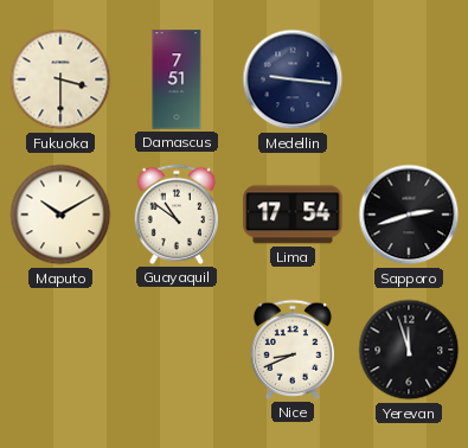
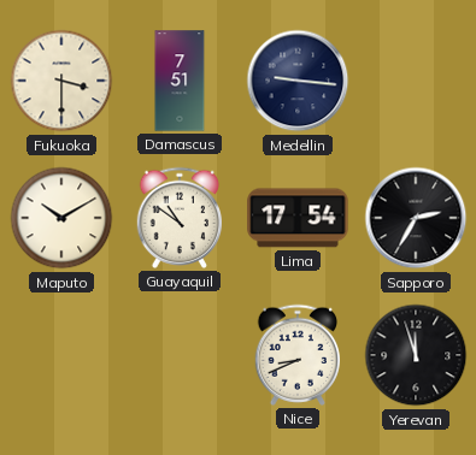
Sapporo: 2:42 -> 2:35 (416, 218)
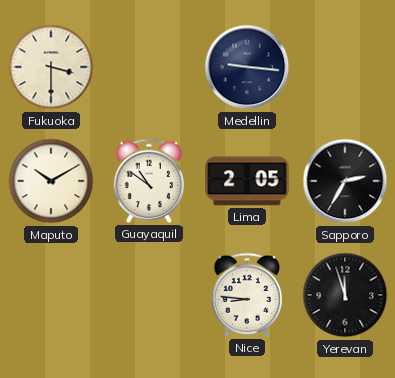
Damascus: 7:51 -> none (180, 81)
Lima: 17:54 -> 2:05 (247, 181)
Nice: 8:41 -> 8:46 (247, 295)
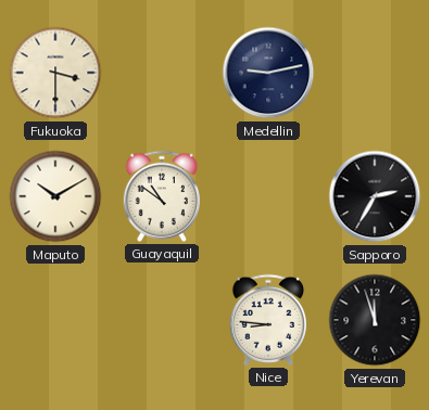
Medellin: 9:16 -> 9:13 (268, 73)
Lima: 2:05 -> none (247, 181)
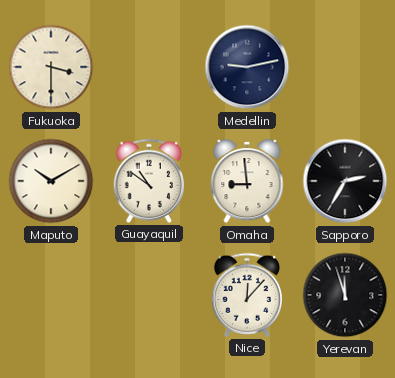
Omaha: none -> 8:59 (247, 181)
Nice: 8:46 -> 12:07 (247, 295)
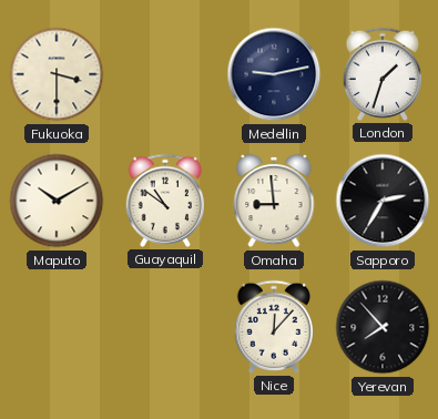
London: none -> 1:33 (383, 74)
Yerevan: 11:57 -> 7:53 (383, 327)
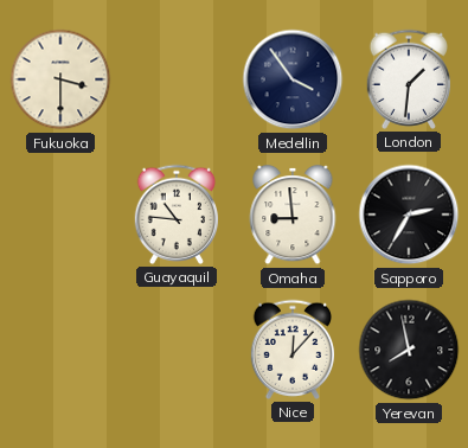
Medellin: 9:13 -> 3:54 (293, 79)
London: 1:33 -> 1:31 (409, 79)
Maputo: 10:10 -> none (57, 201)
Guayaquil: 10:51 -> 10:46 (177, 215)
Yerevan: 7:53 -> 7:58 (409, 350)
